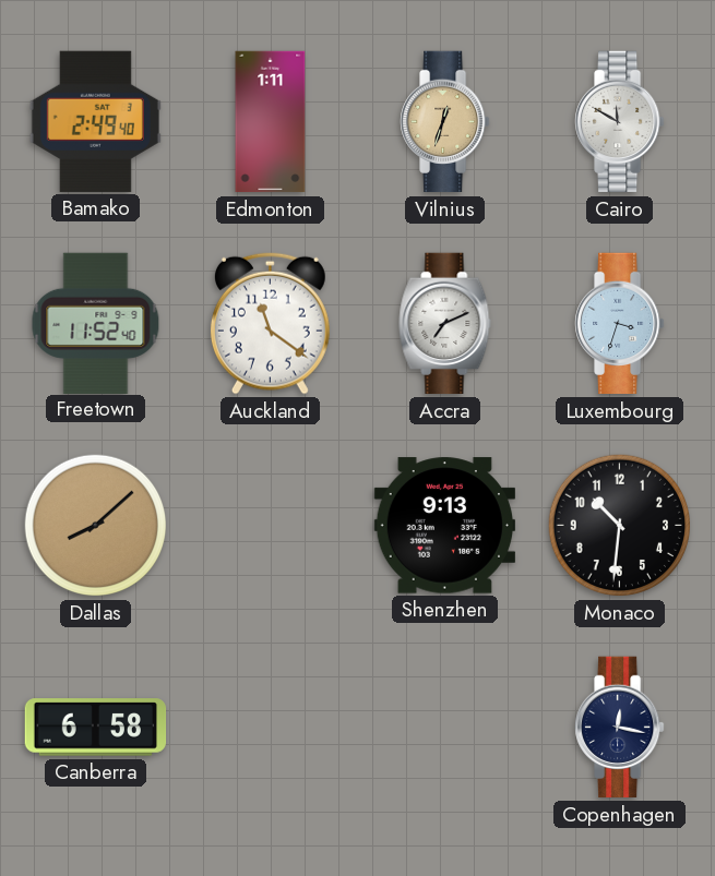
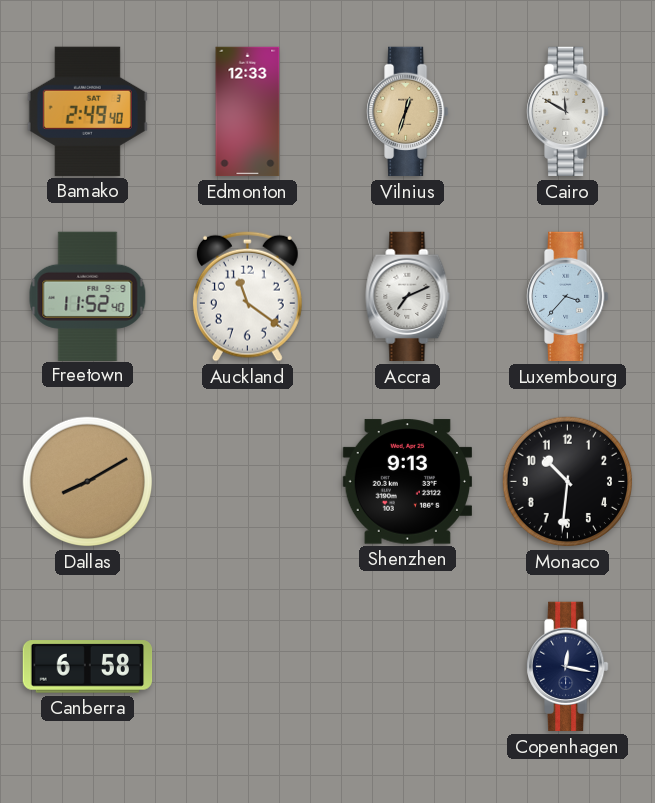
Edmonton: 1:11 -> 12:33 (248, 112)
Luxembourg: 3:33 -> 3:37 (568, 297)
Dallas: 8:08 -> 8:10 (88, 482)
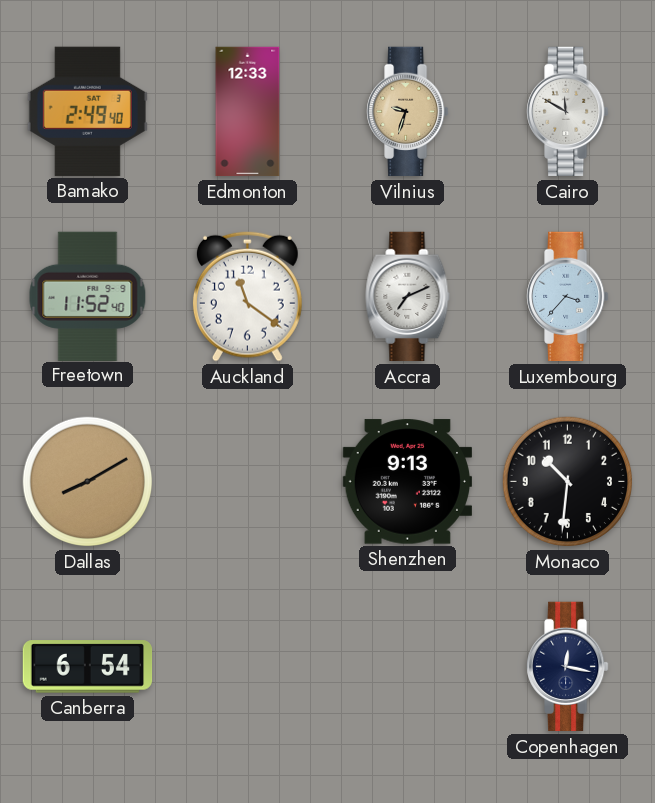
Vilnius: 12:33 -> 9:33 (408, 112)
Canberra: 6:58 -> 6:54 (88, 667)
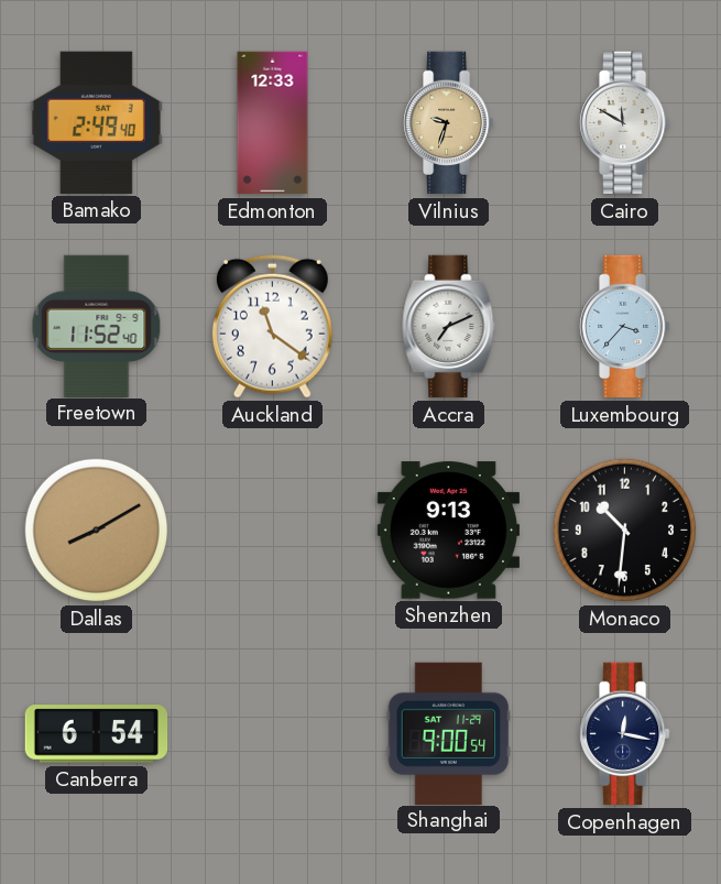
Shanghai: none -> 9:00 (449, 733)
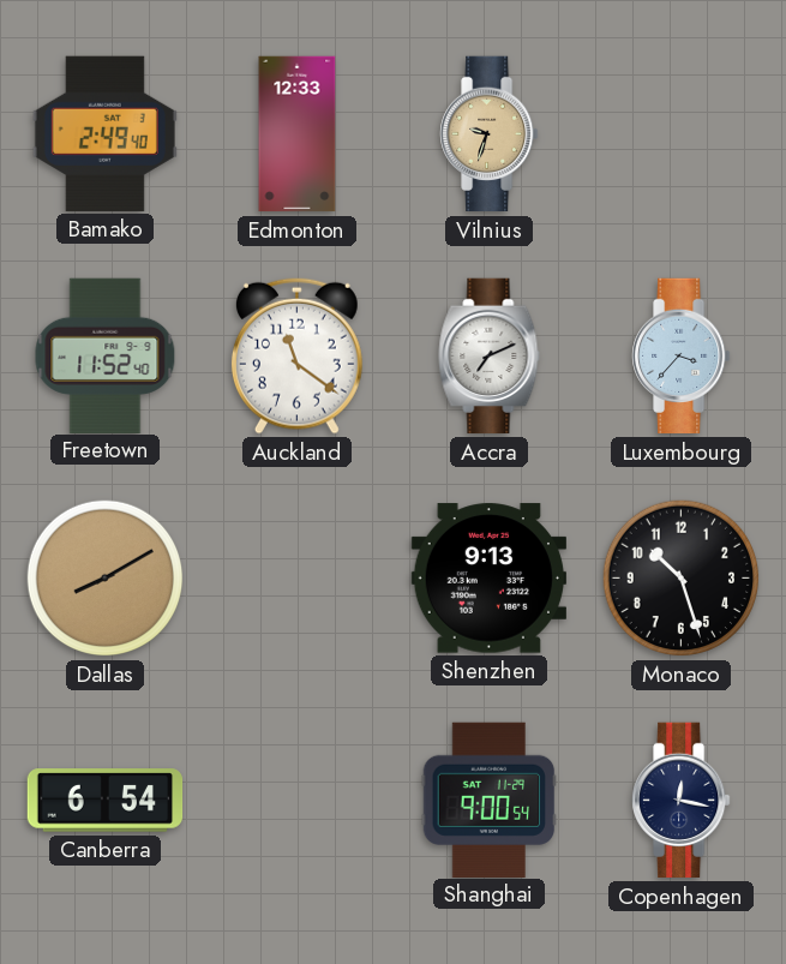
Cairo: 11:50 -> none (625, 123)
Monaco: 10:31 -> 10:27 (682, 579)
